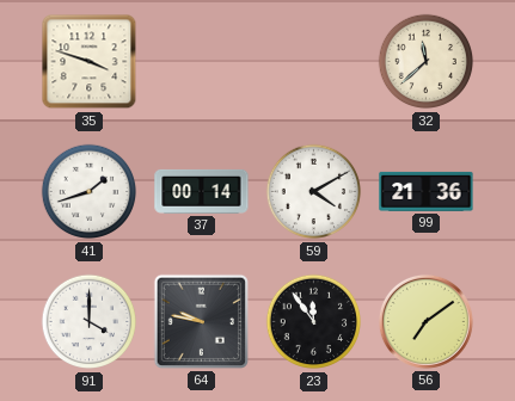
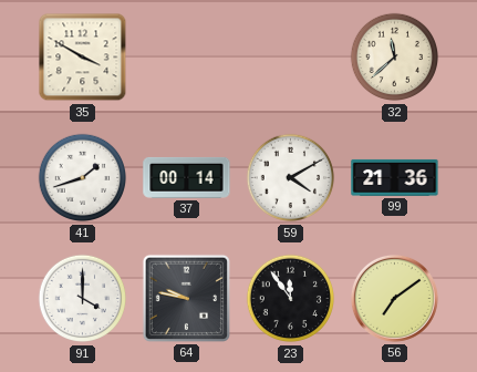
35: 3:48 -> 3:50 (83, 58)
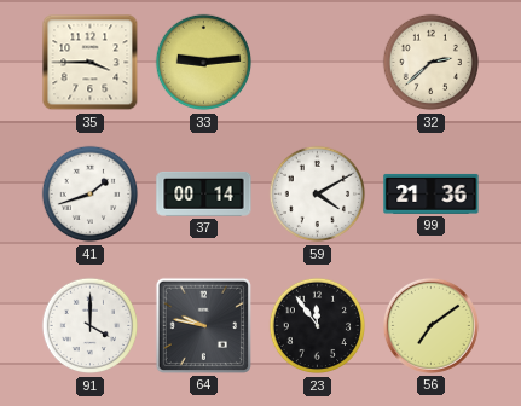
35: 3:50 -> 3:45 (91, 63)
33: none -> 9:14 (204, 63)
32: 11:38 -> 2:38 (432, 63)
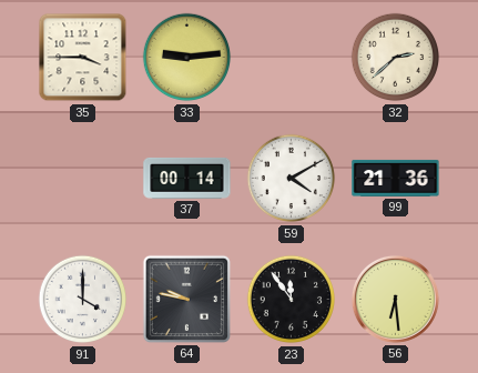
41: 1:42 -> none (91, 195)
56: 7:09 -> 6:29 (395, 299)
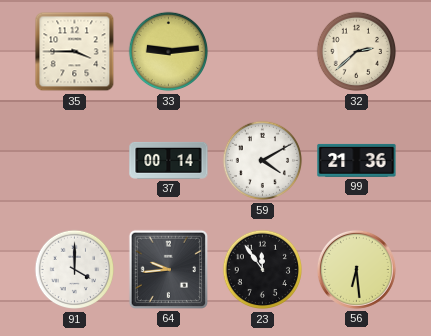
64: 9:47 -> 9:44 (168, 269)
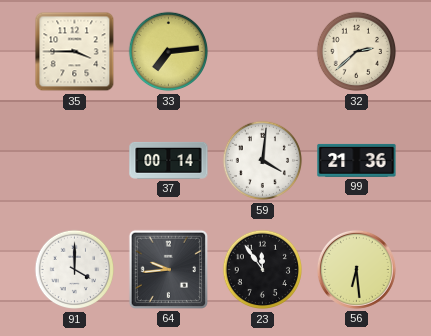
33: 9:14 -> 7:14 (169, 52)
59: 4:10 -> 4:01 (263, 161)
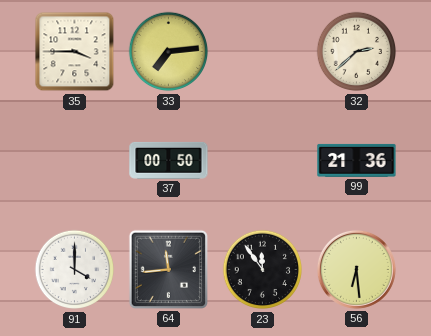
37: 00:14 -> 00:50 (169, 160)
59: 4:01 -> none (263, 161)
64: 9:44 -> 11:44 (168, 269)
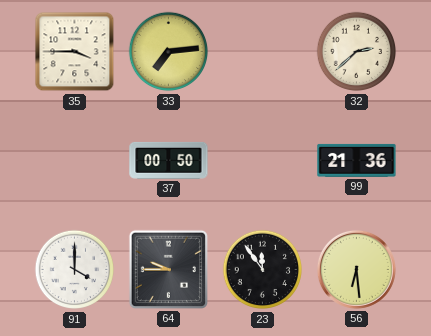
64: 11:44 -> 9:45 (168, 269)
